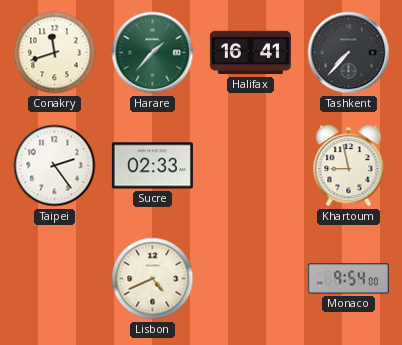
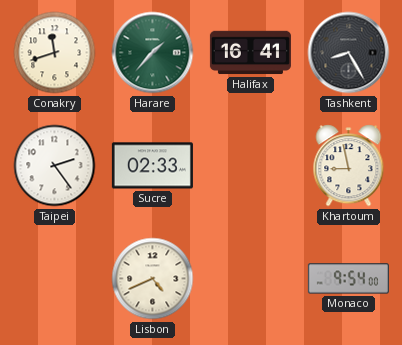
Tashkent: 7:37 -> 8:25 (349, 53)
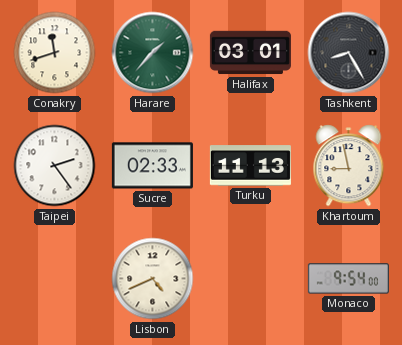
Halifax: 16:41 -> 03:01 (250, 53)
Turku: none -> 11:13 (250, 166)
